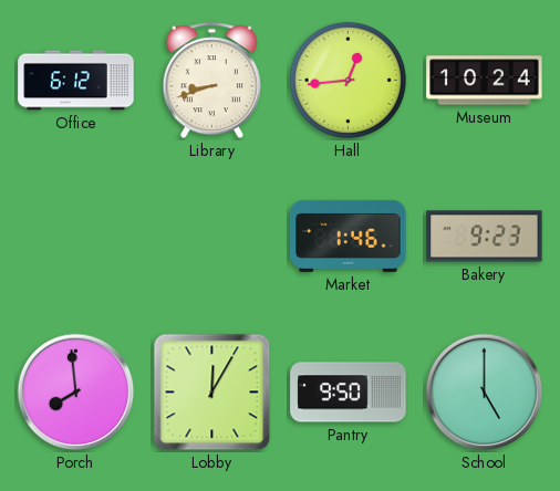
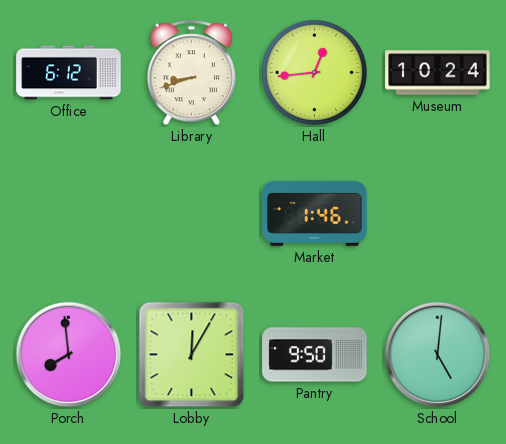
Bakery: 9:23 -> none (485, 237)
School: 5:00 -> 5:01 (438, 355)
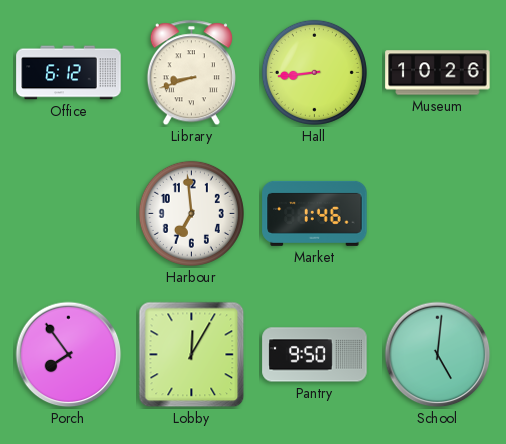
Hall: 12:44 -> 8:44 (314, 72)
Museum: 10:24 -> 10:26 (438, 73)
Harbour: none -> 6:59 (191, 213)
Porch: 7:59 -> 7:54 (69, 355)
